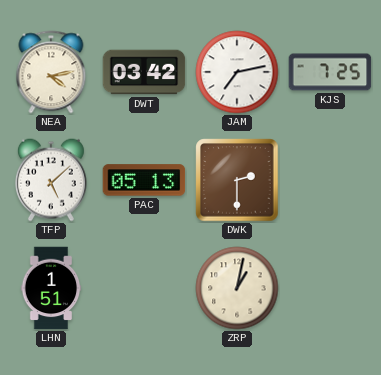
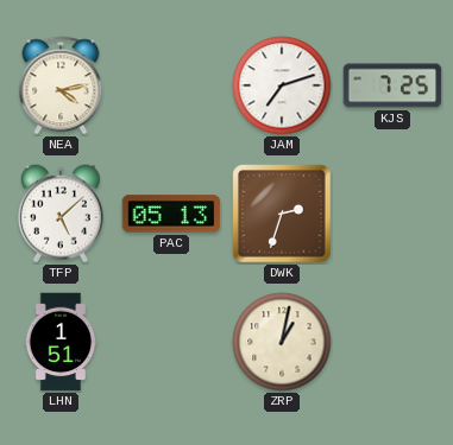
DWT: 03:42 -> none (144, 72)
JAM: 7:13 -> 7:12 (282, 85)
DWK: 2:30 -> 2:33 (282, 214)
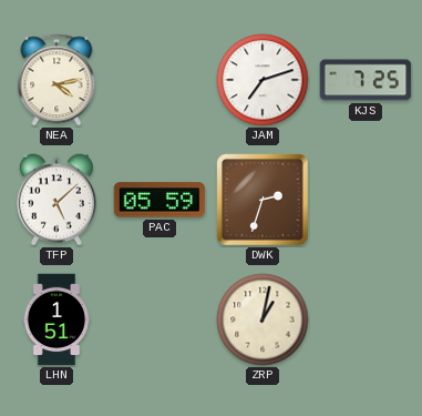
PAC: 05:13 -> 05:59 (159, 200)
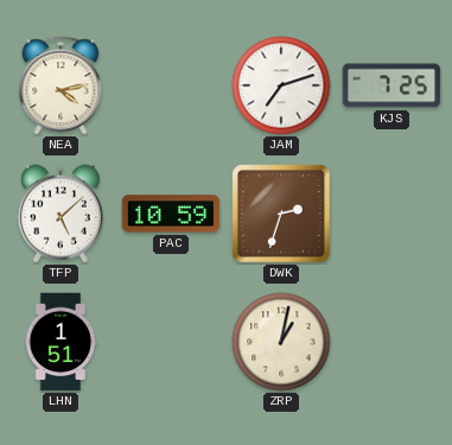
PAC: 05:59 -> 10:59 (171, 214)
